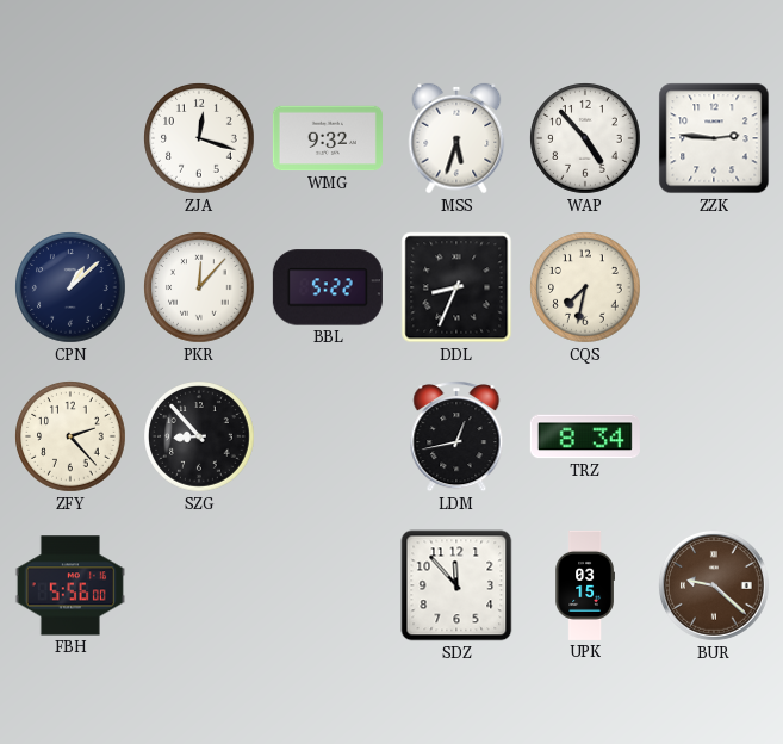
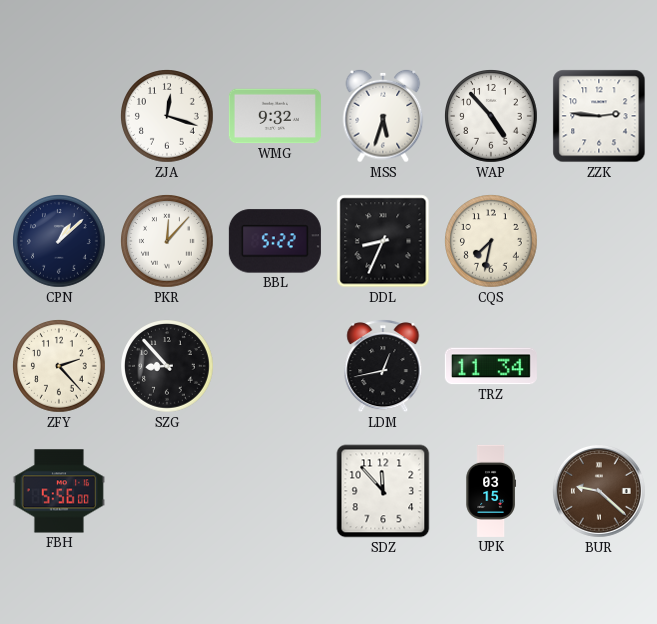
TRZ: 8:34 -> 11:34 (491, 366)
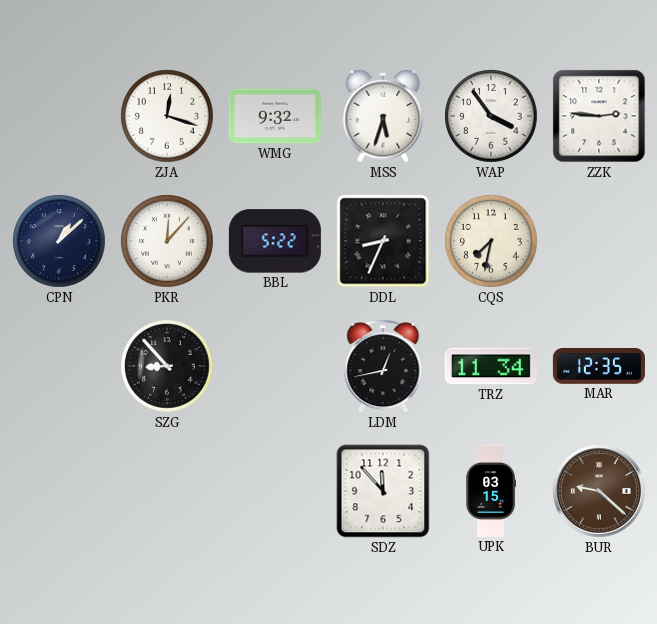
WAP: 4:53 -> 3:54 (491, 116)
ZFY: 2:23 -> none (59, 366)
MAR: none -> 12:35 (599, 367)
FBH: 5:56 -> none (59, 491)
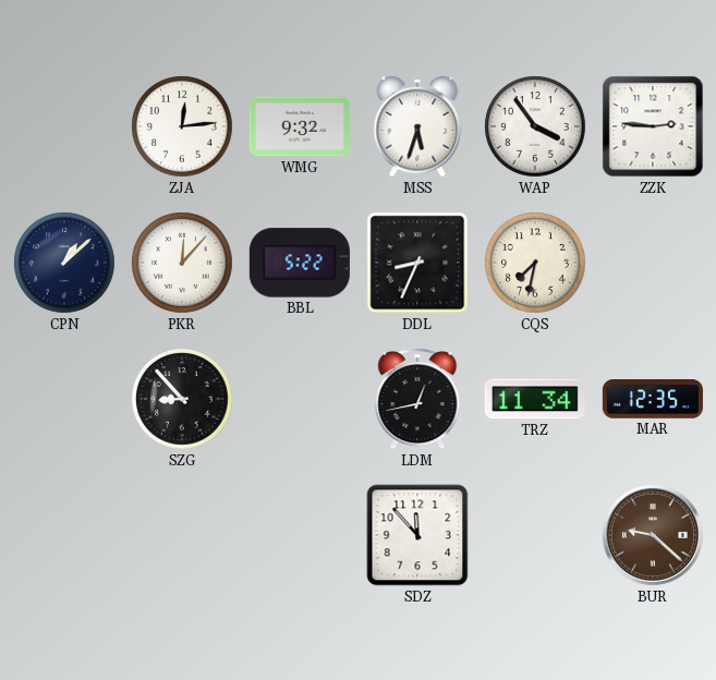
ZJA: 12:18 -> 12:14 (182, 126)
UPK: 03:15 -> none (491, 491)
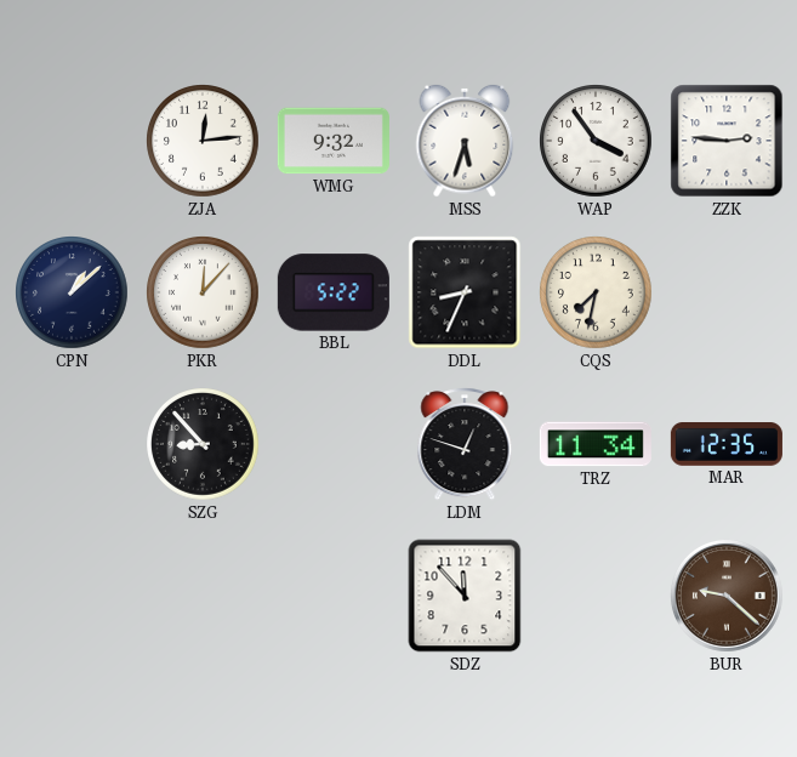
LDM: 12:43 -> 12:48 (465, 445)
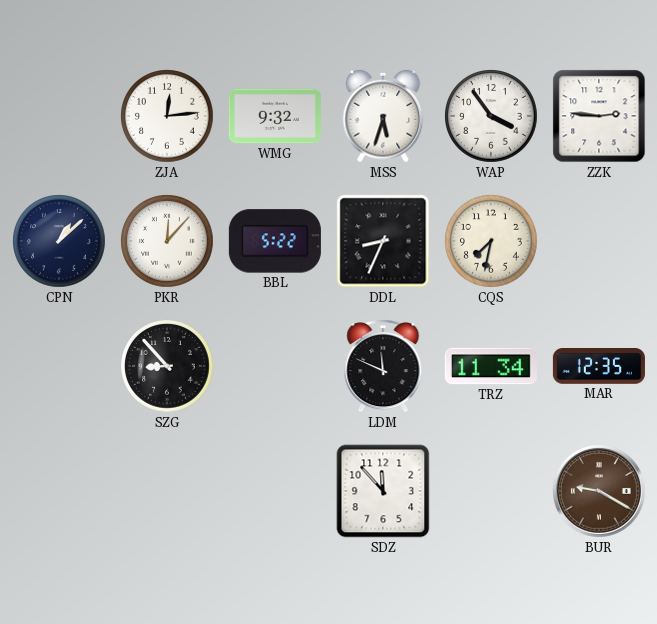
LDM: 12:48 -> 11:49 (383, 367)
BUR: 9:22 -> 9:20 (599, 491)
